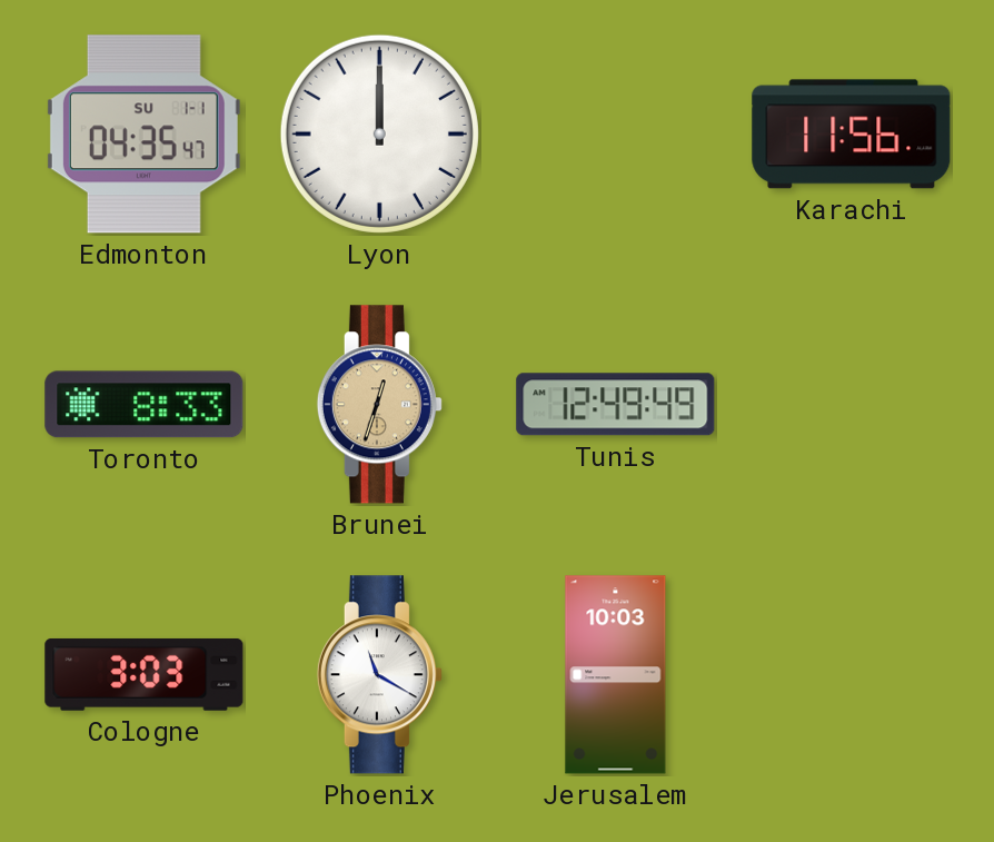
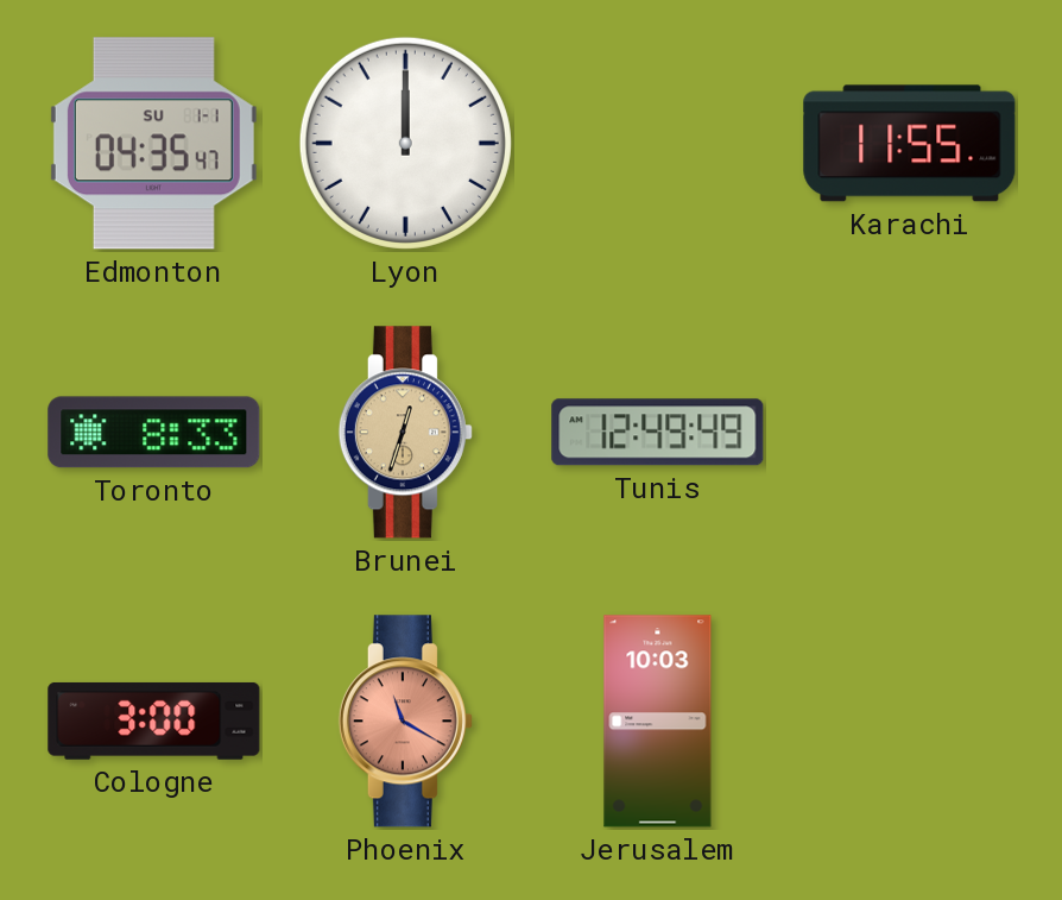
Karachi: 11:56 -> 11:55 (910, 144)
Cologne: 3:03 -> 3:00 (154, 720)
Phoenix dial: white -> salmon (405, 722)
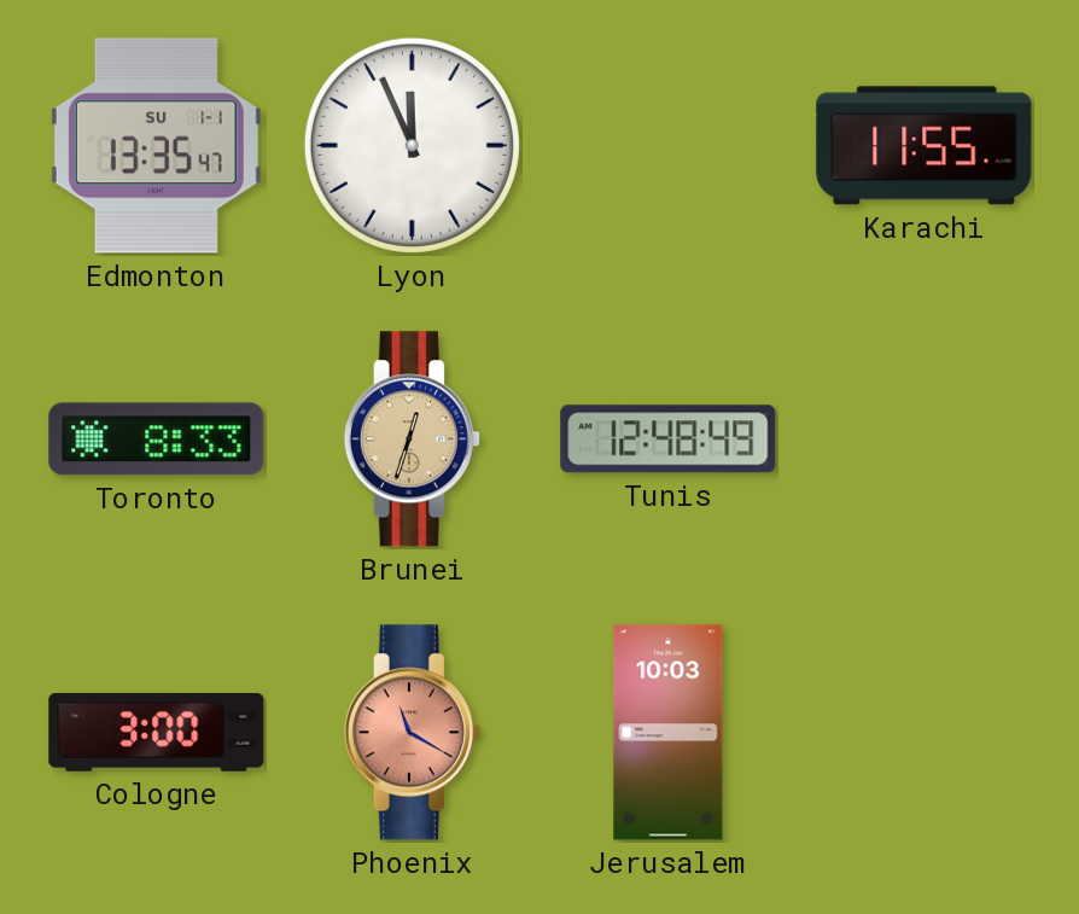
Edmonton: 04:35 -> 13:35 (156, 146)
Lyon: 12:00 -> 11:56 (412, 145)
Tunis: 12:49 -> 12:48 (669, 439)
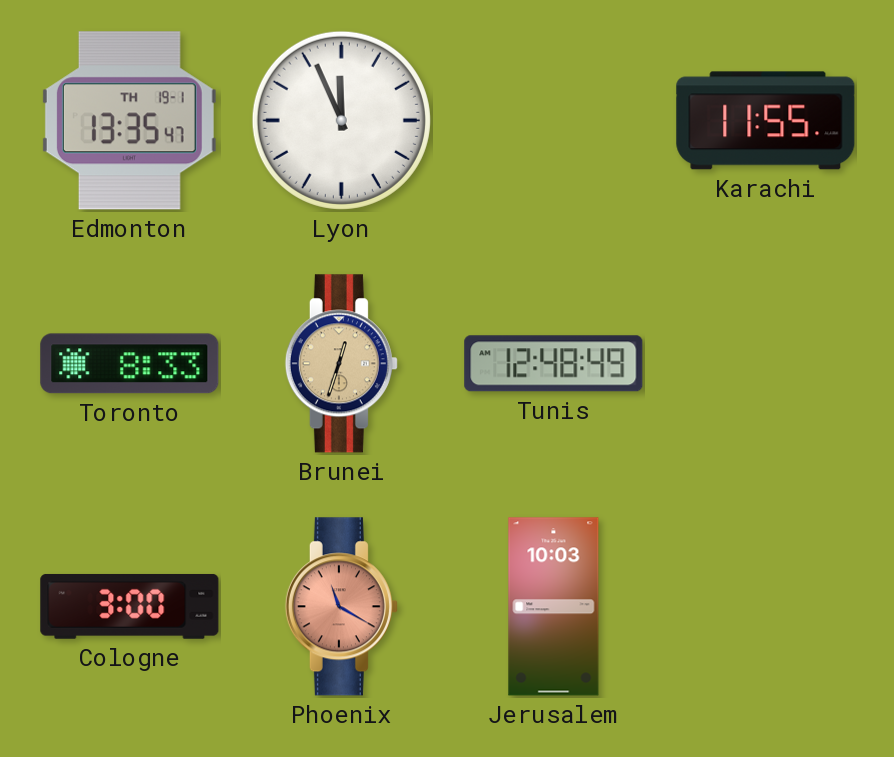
Edmonton date: SU 1-1 -> TH 19-1 (129, 121)
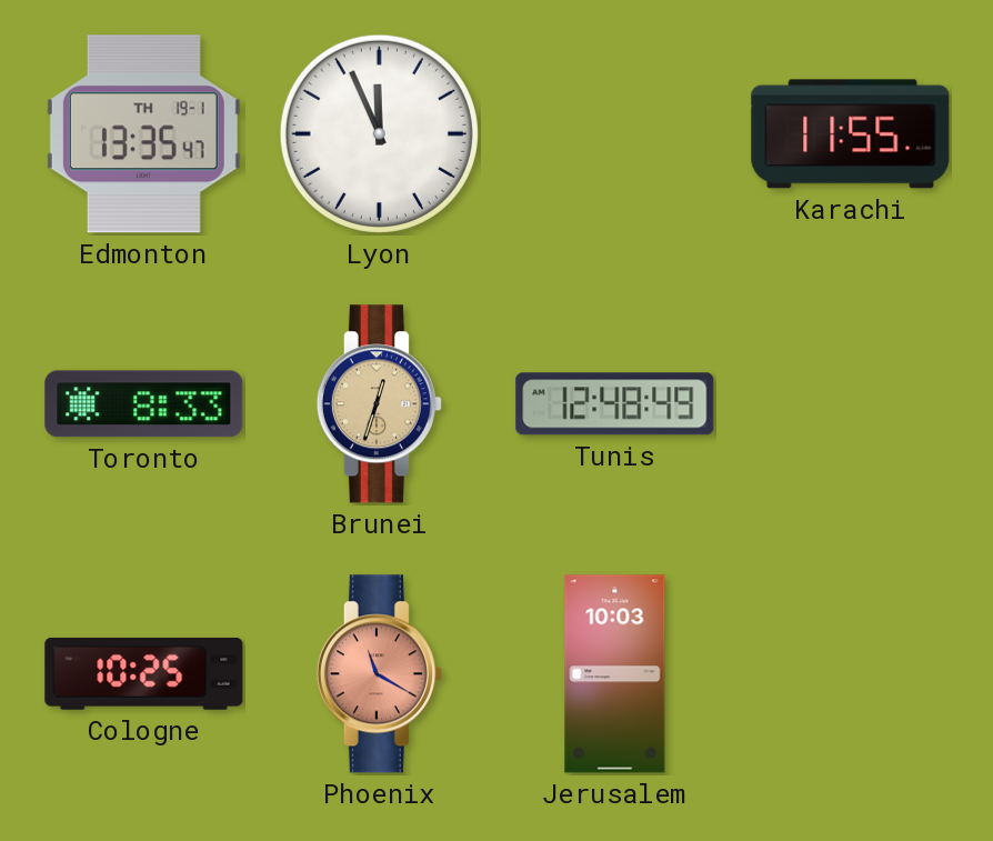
Cologne: 3:00 -> 10:25 (144, 673)
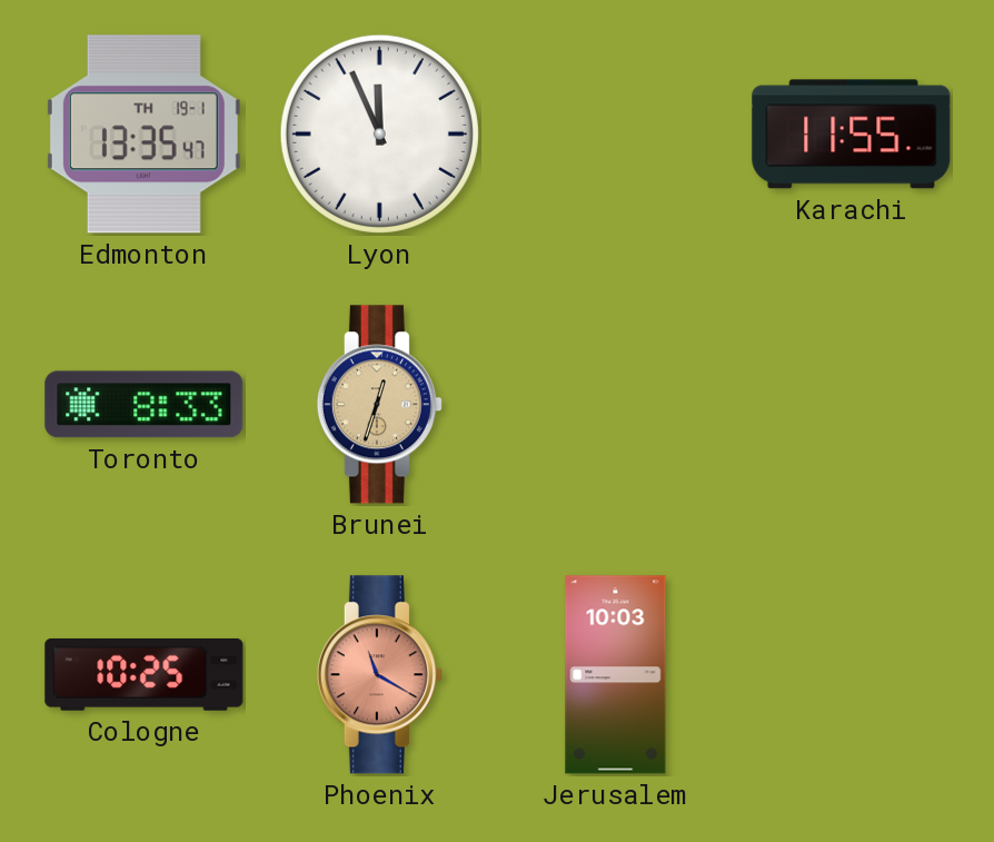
Tunis: 12:48 -> none (615, 404)
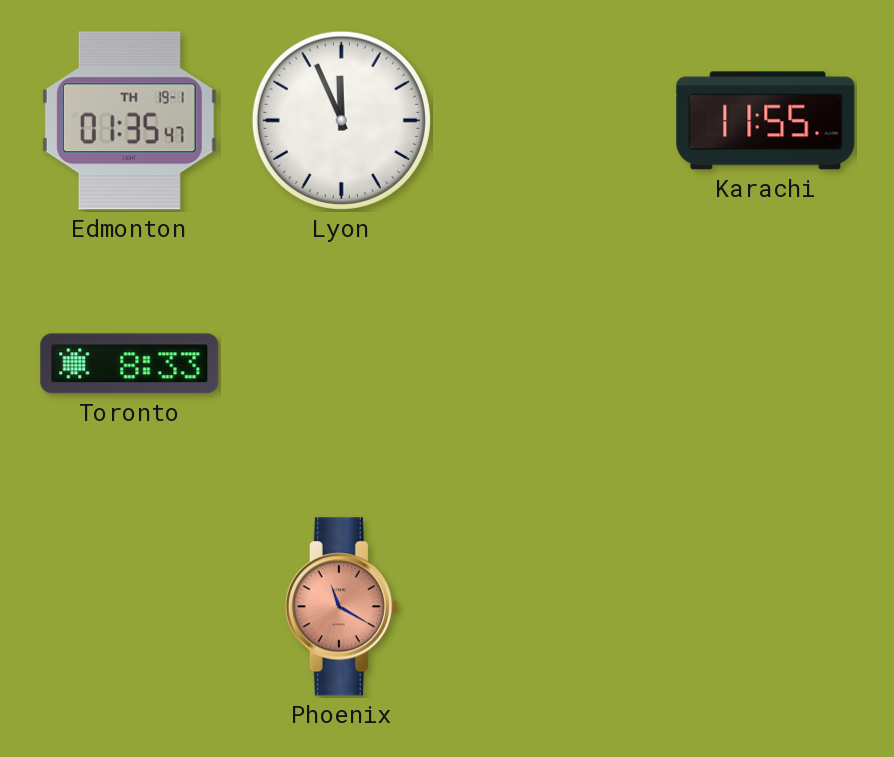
Edmonton: 13:35 -> 01:35 (129, 121)
Brunei: 12:33 -> none (379, 405)
Cologne: 10:25 -> none (145, 674)
Jerusalem: 10:03 -> none (616, 675)
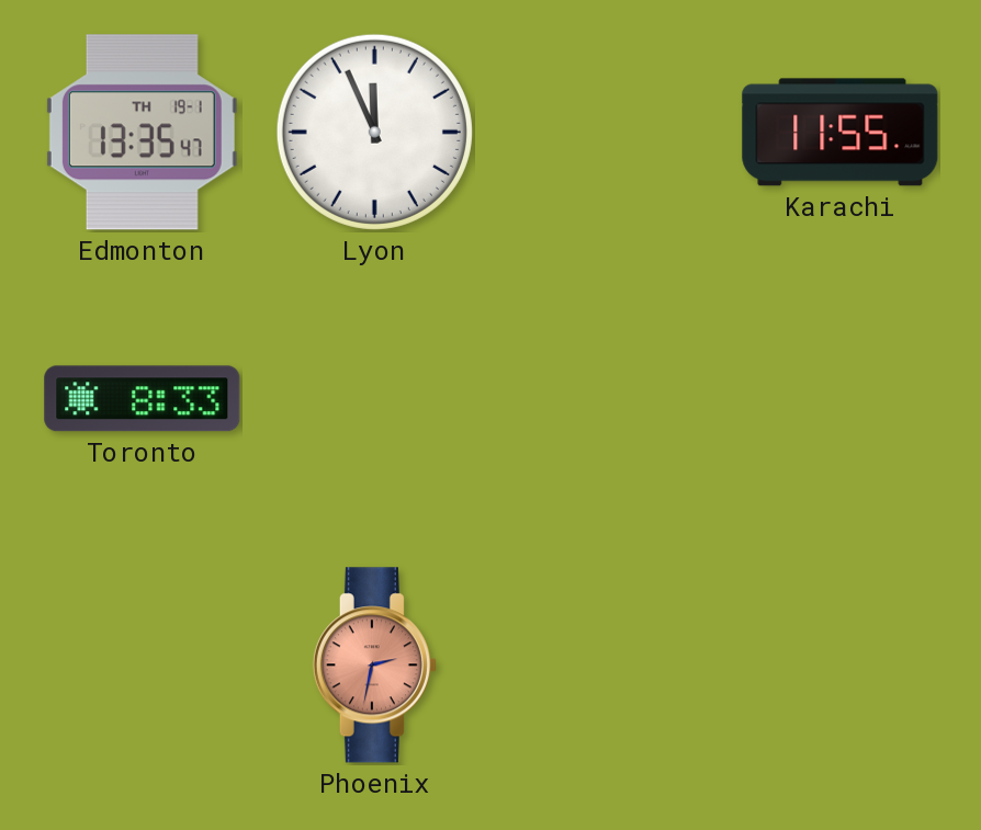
Edmonton: 01:35 -> 13:35 (142, 133)
Phoenix: 11:20 -> 2:32 (374, 666)
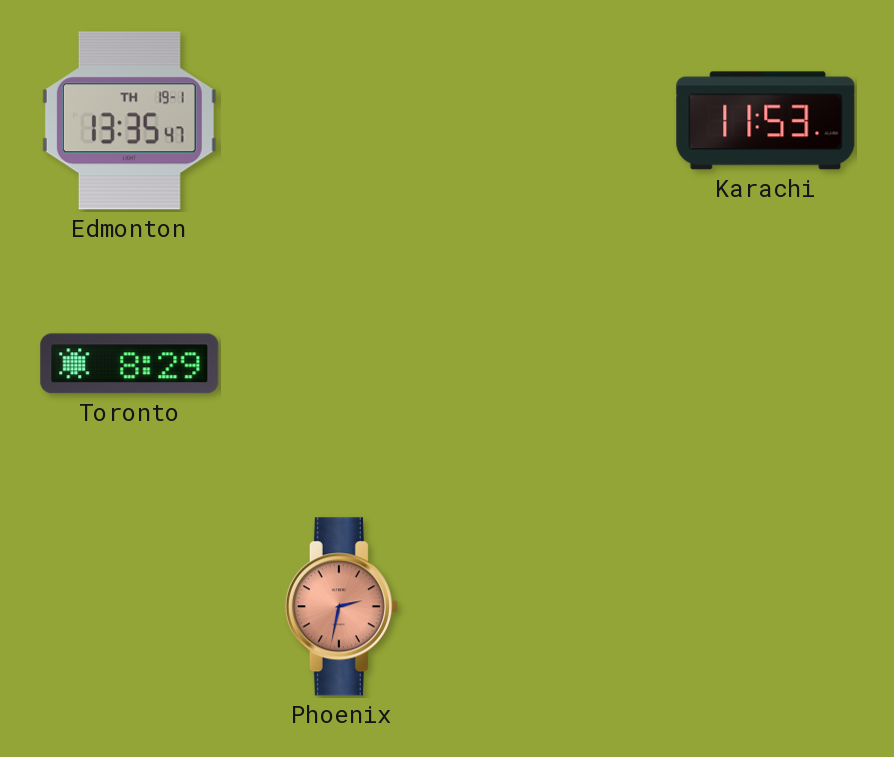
Lyon: 11:56 -> none (374, 132)
Karachi: 11:55 -> 11:53 (766, 121)
Toronto: 8:33 -> 8:29 (130, 364)
